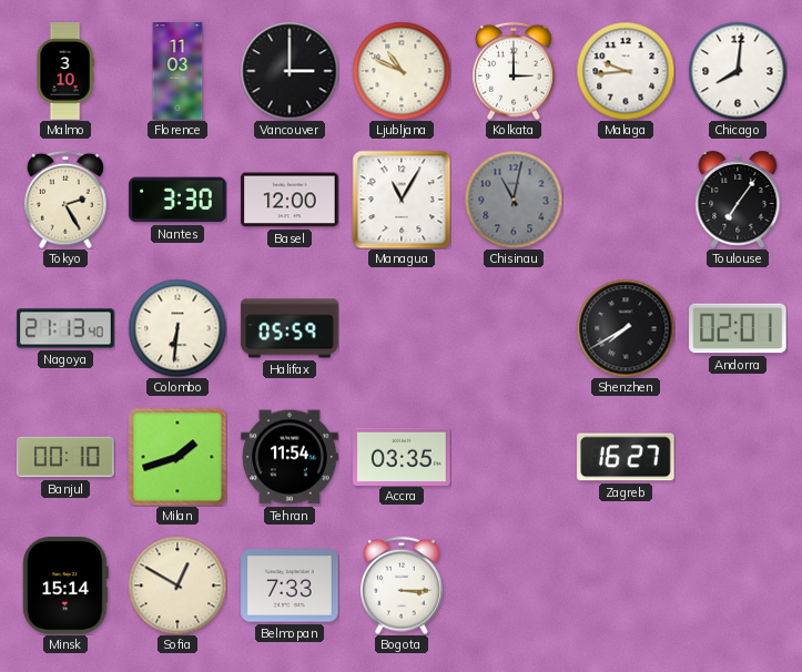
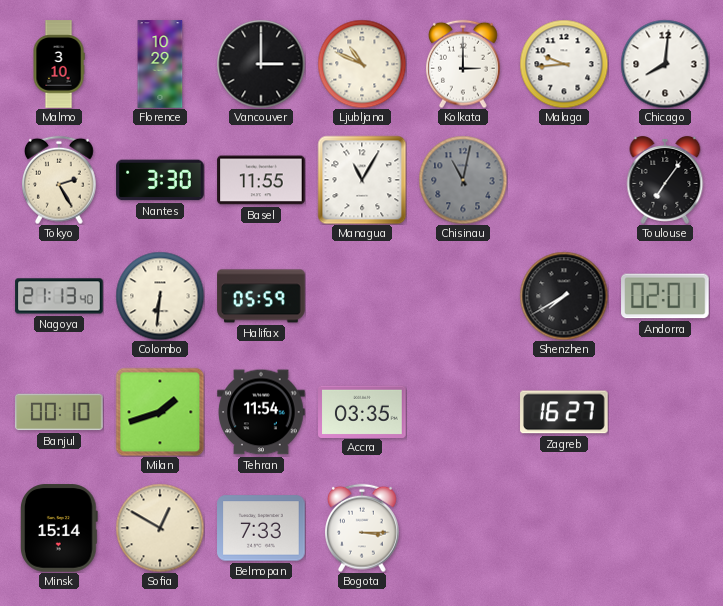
Florence: 11:03 -> 10:29 (160, 64)
Basel: 12:00 -> 11:55 (261, 180)
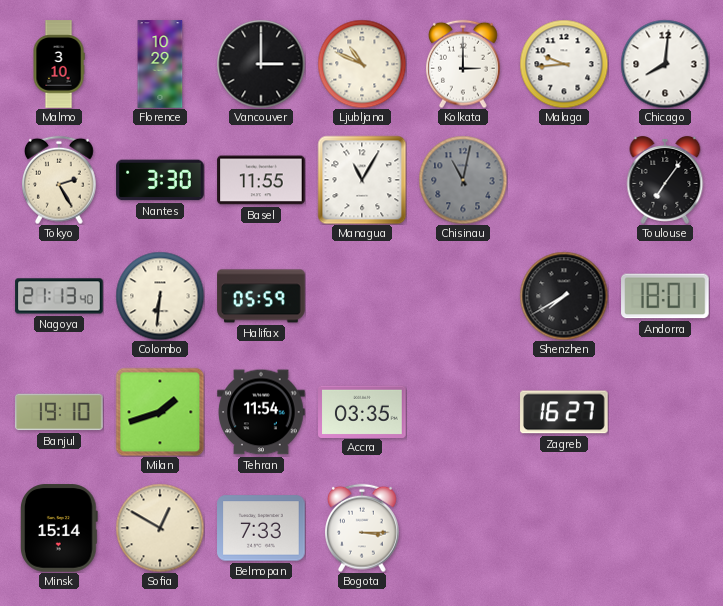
Andorra: 02:01 -> 18:01 (665, 296)
Banjul: 00:10 -> 19:10 (59, 412)
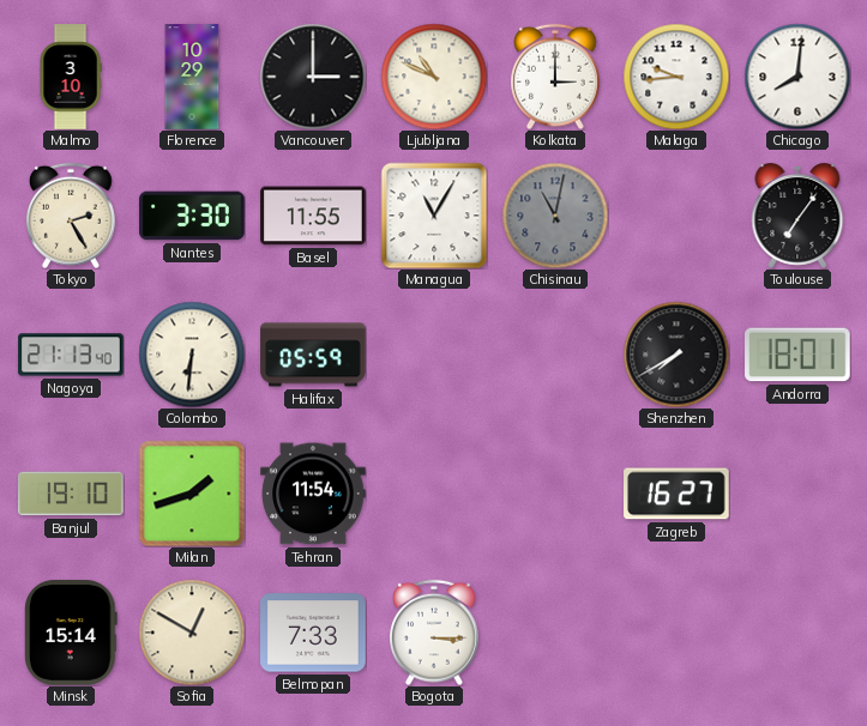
Accra: 03:35 -> none (362, 411)
